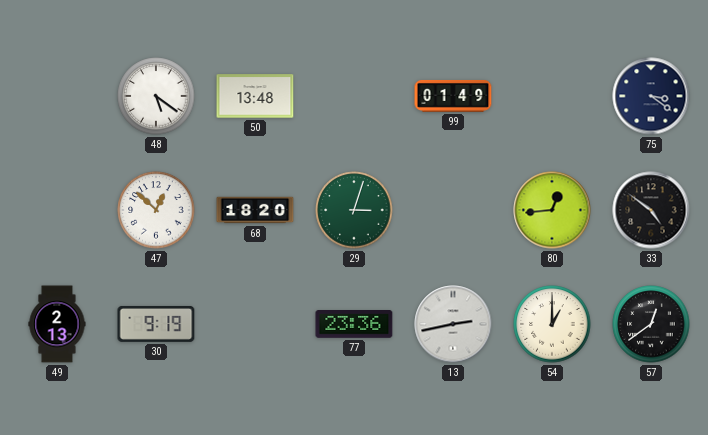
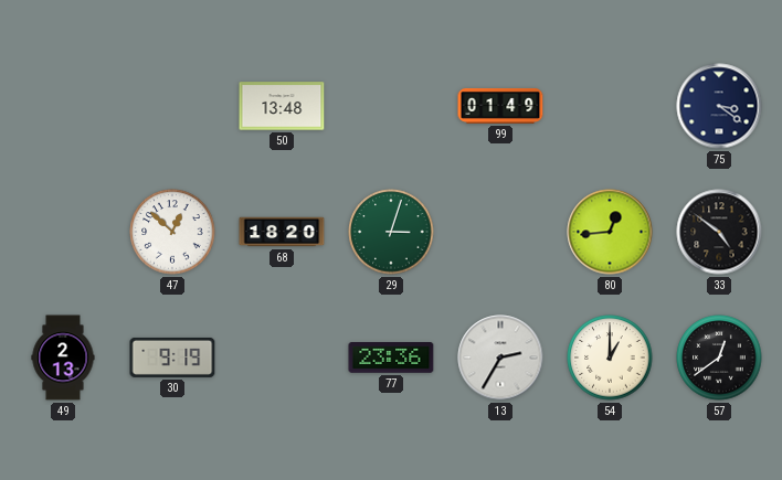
48: 5:21 -> none (156, 96)
13: 2:43 -> 2:35 (500, 358)
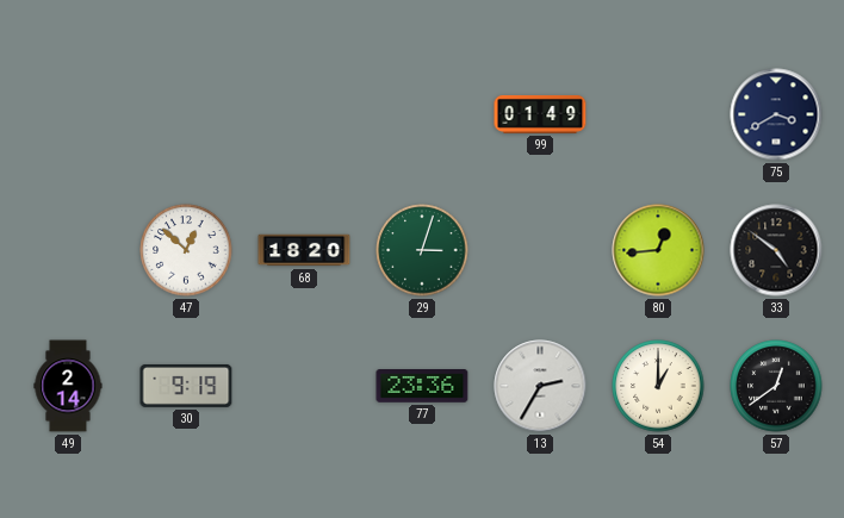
50: 13:48 -> none (282, 106)
75: 3:21 -> 3:40 (776, 114)
49: 2:13 -> 2:14 (68, 386)
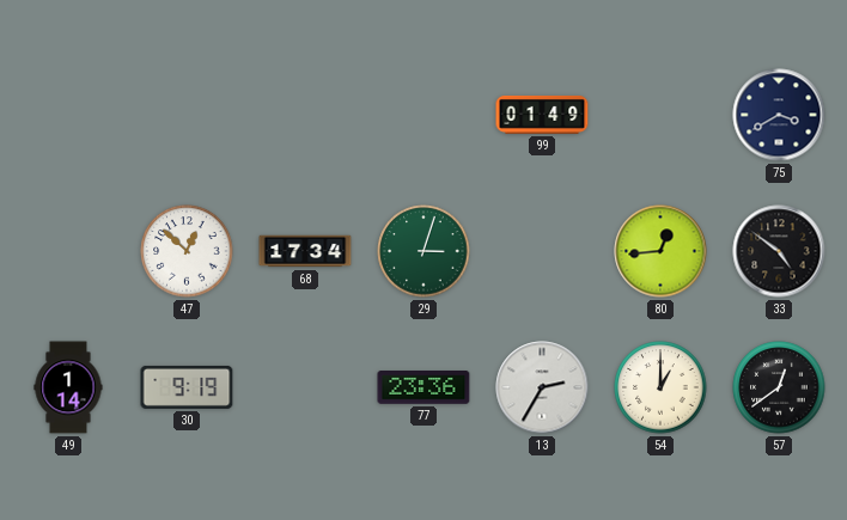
68: 18:20 -> 17:34 (305, 251)
49: 2:14 -> 1:14 (68, 387)
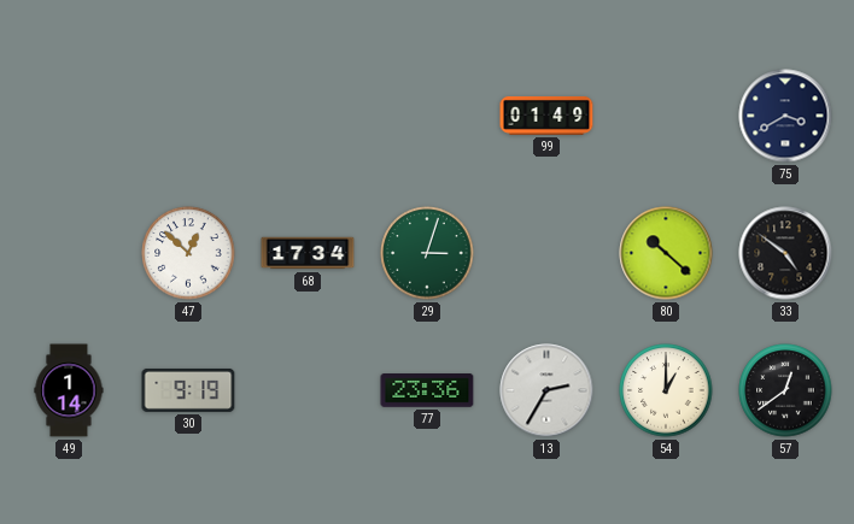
80: 12:44 -> 10:22 (666, 253)
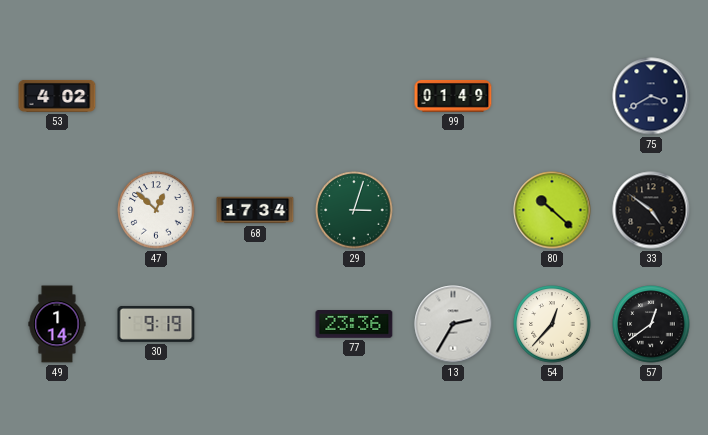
53: none -> 4:02 (57, 96)
54: 1:00 -> 12:37 (552, 324)
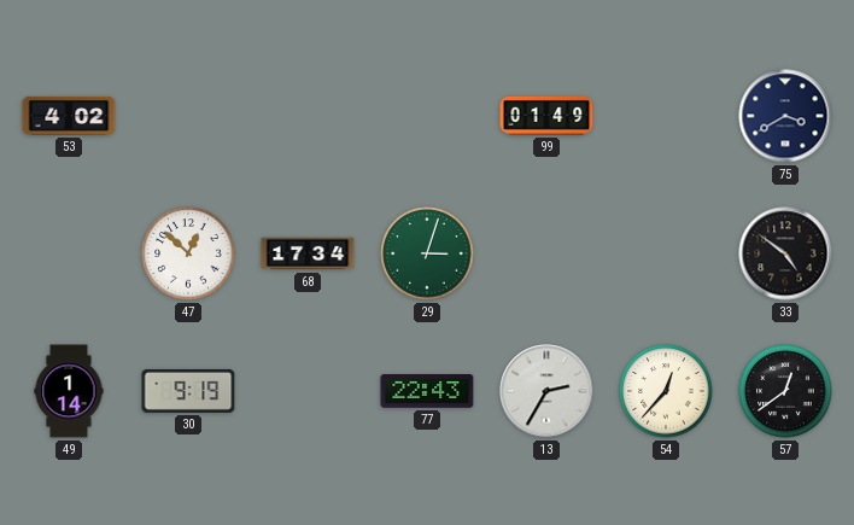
80: 10:22 -> none (552, 210)
77: 23:36 -> 22:43 (427, 392)
